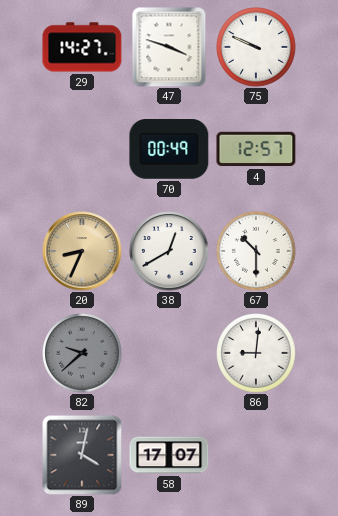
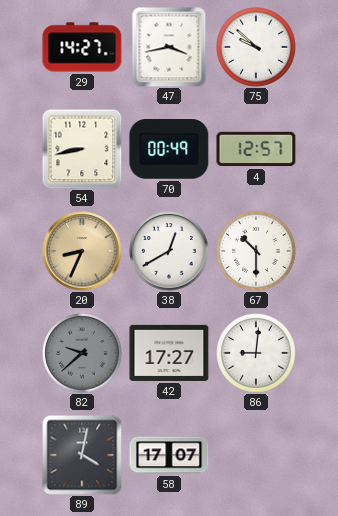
47: 3:48 -> 3:43 (169, 47)
75: 9:49 -> 9:52 (256, 47)
54: none -> 8:43 (82, 149)
42: none -> 17:27 (169, 353)
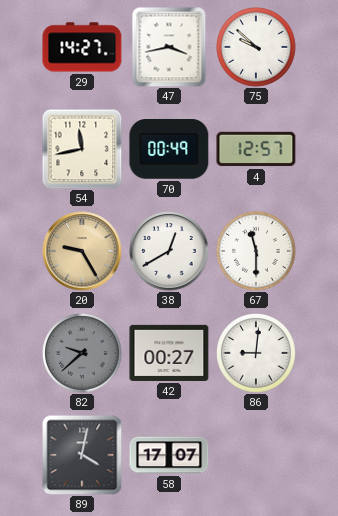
54: 8:43 -> 11:43 (82, 149)
20: 8:34 -> 9:25 (82, 251)
67: 10:30 -> 11:30 (256, 251)
42: 17:27 -> 00:27 (169, 353)
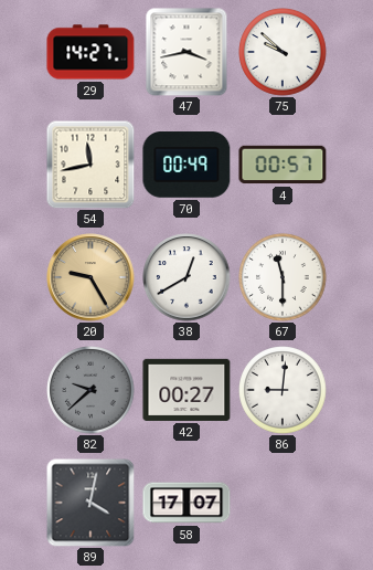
4: 12:57 -> 00:57 (283, 165)
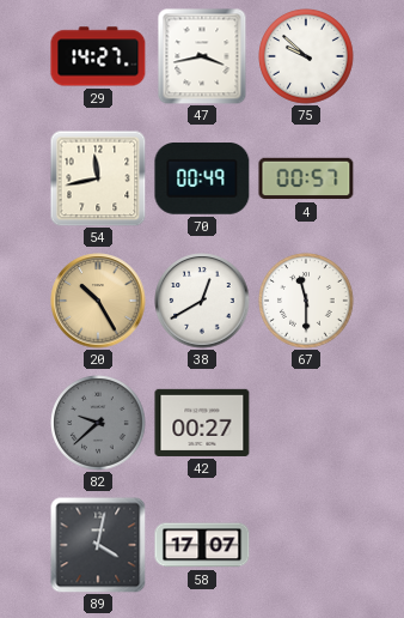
20: 9:25 -> 10:25 (98, 301)
86: 9:01 -> none (283, 390)
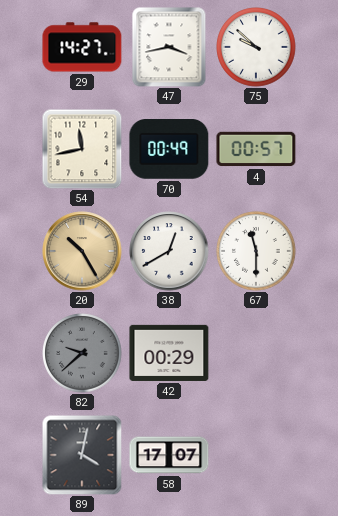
42: 00:27 -> 00:29 (169, 353)
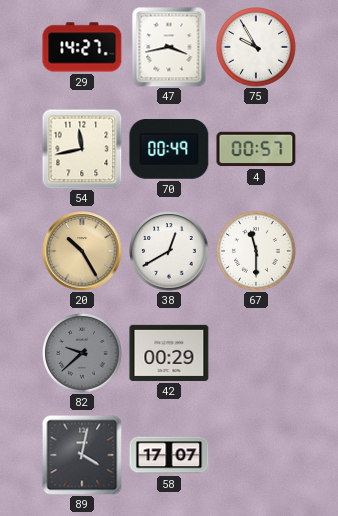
75: 9:52 -> 9:55 (256, 47)
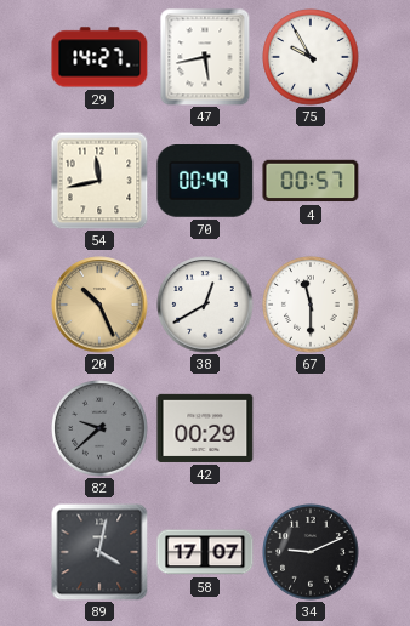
47: 3:43 -> 5:43 (205, 57)
20: 10:25 -> 10:26 (99, 305)
34: none -> 9:11 (311, 552)
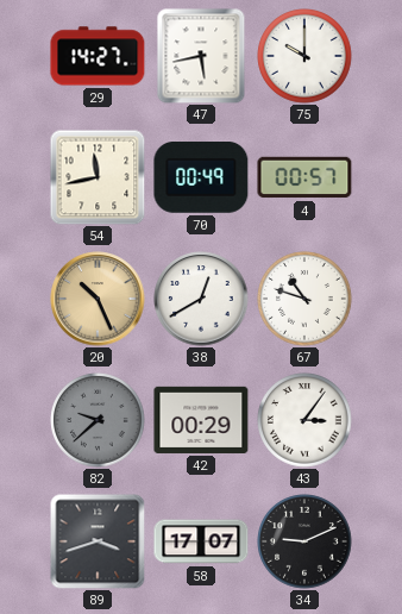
75: 9:55 -> 10:00 (304, 56)
67: 11:30 -> 10:48 (304, 299)
43: none -> 3:06 (304, 420)
89: 4:02 -> 3:42 (98, 541)
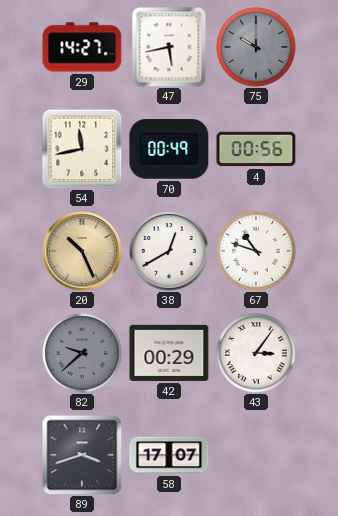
75 dial: white -> grey (256, 47)
4: 00:57 -> 00:56 (256, 149)
34: 9:11 -> none (304, 541)
